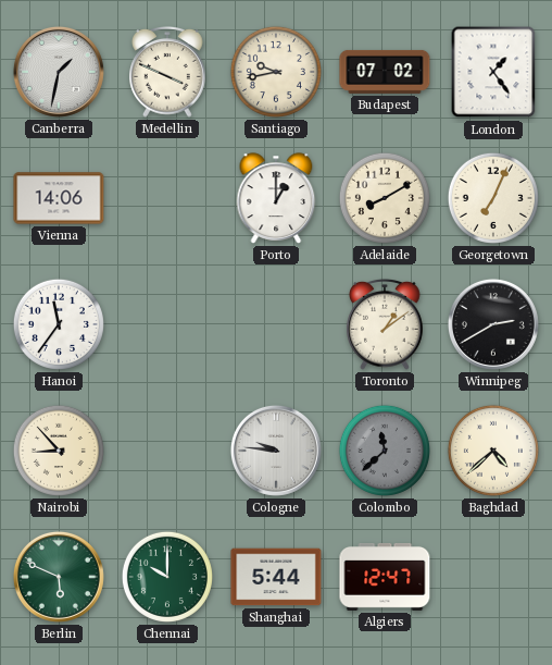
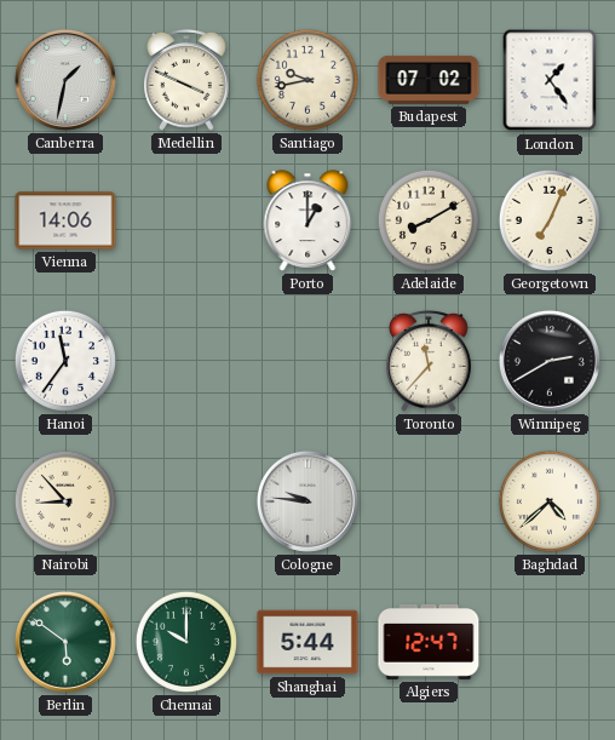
Toronto: 1:09 -> 11:37 (429, 361)
Colombo: 11:38 -> none (385, 451)
Berlin: 5:49 -> 5:51 (65, 642)
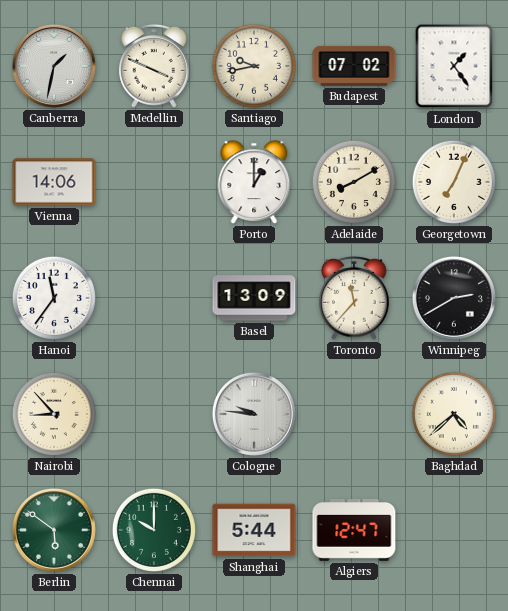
Basel: none -> 13:09 (254, 298)
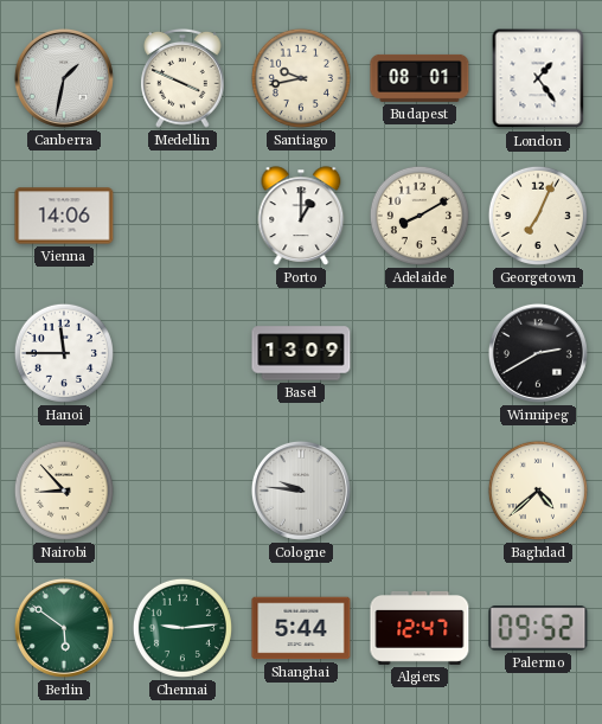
Budapest: 07:02 -> 08:01 (420, 78)
Hanoi: 11:36 -> 11:45 (64, 353)
Toronto: 11:37 -> none (354, 298)
Chennai: 10:00 -> 9:14 (182, 628)
Palermo: none -> 09:52 (538, 628)
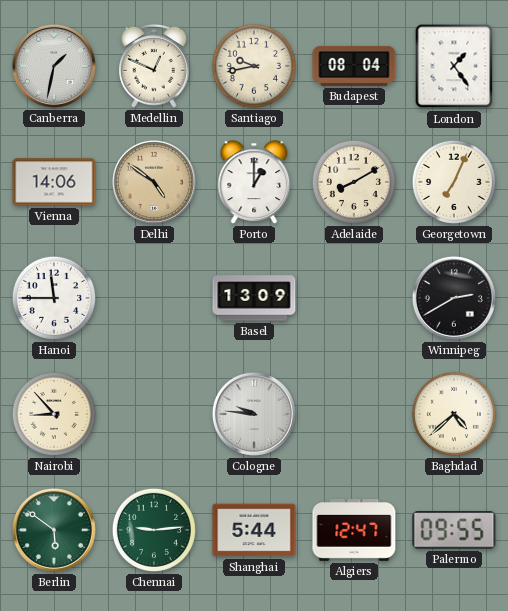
Medellin: 3:49 -> 12:49 (154, 66)
Budapest: 08:01 -> 08:04 (354, 66)
Delhi: none -> 4:51 (154, 182)
Palermo: 09:52 -> 09:55 (454, 530)
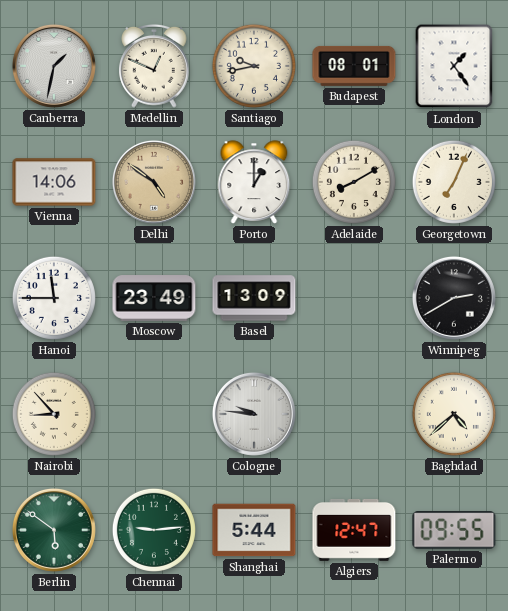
Budapest: 08:04 -> 08:01 (354, 66)
Moscow: none -> 23:49 (154, 298)
